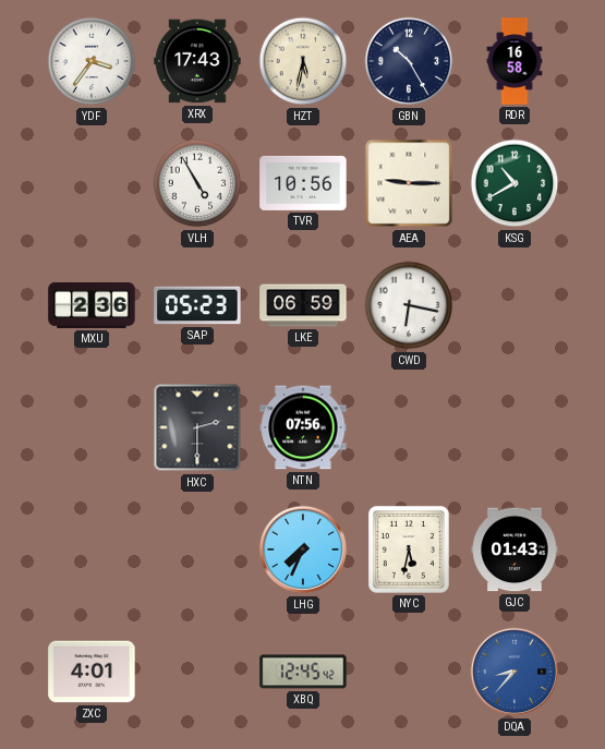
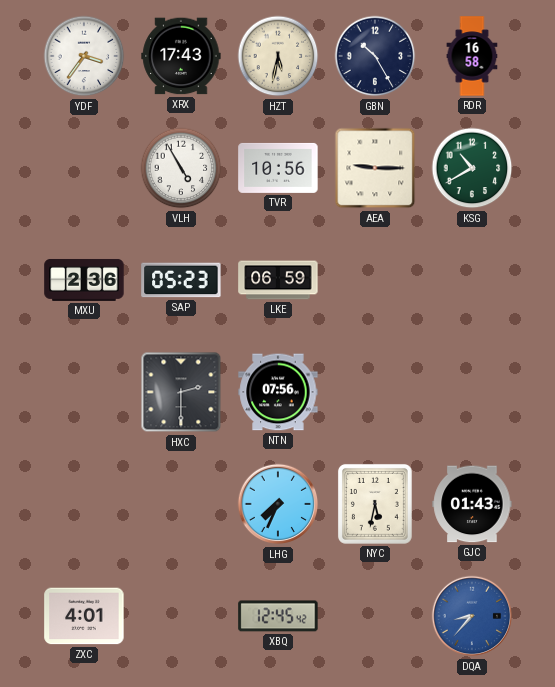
CWD: 6:17 -> none (409, 305)
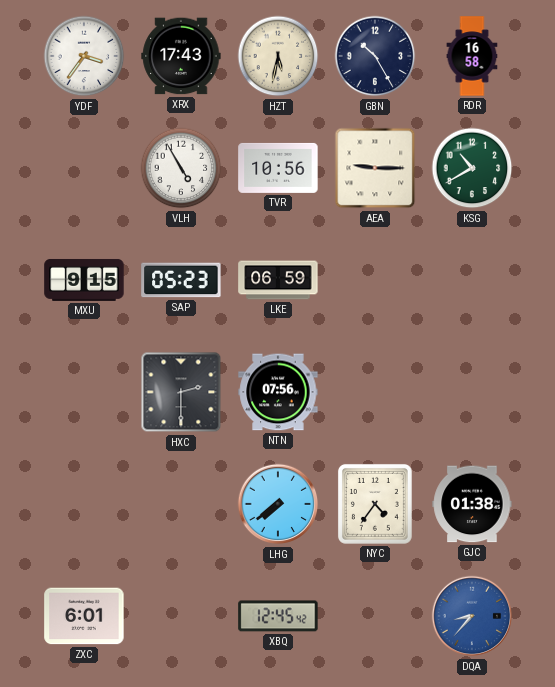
MXU: 2:36 -> 9:15 (84, 280)
LHG: 7:34 -> 7:39 (278, 504)
NYC: 5:32 -> 4:36 (375, 504)
GJC: 01:43 -> 01:38 (472, 504)
ZXC: 4:01 -> 6:01 (84, 616)
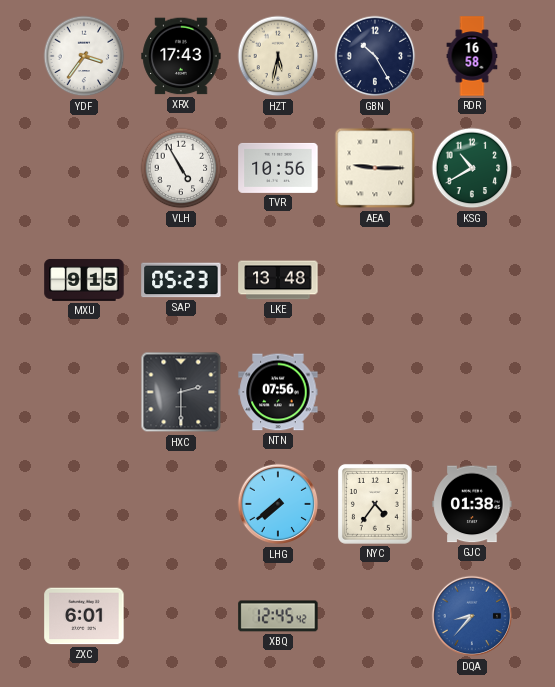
LKE: 06:59 -> 13:48 (278, 280)
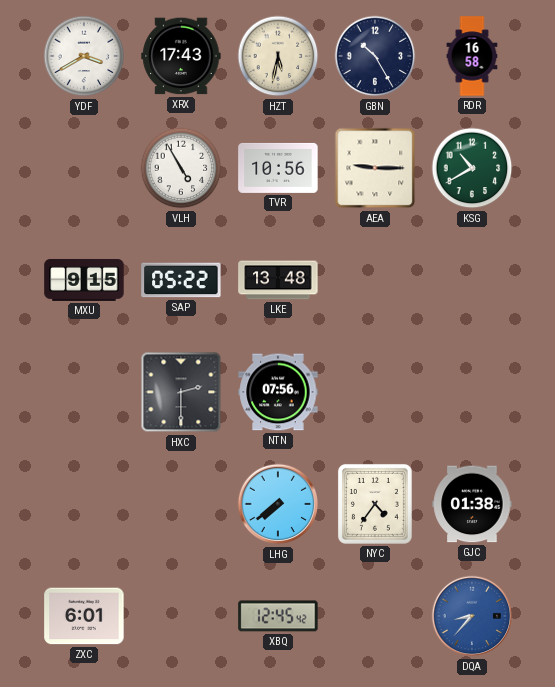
YDF: 3:36 -> 3:40 (84, 56)
SAP: 05:23 -> 05:22 (181, 280)
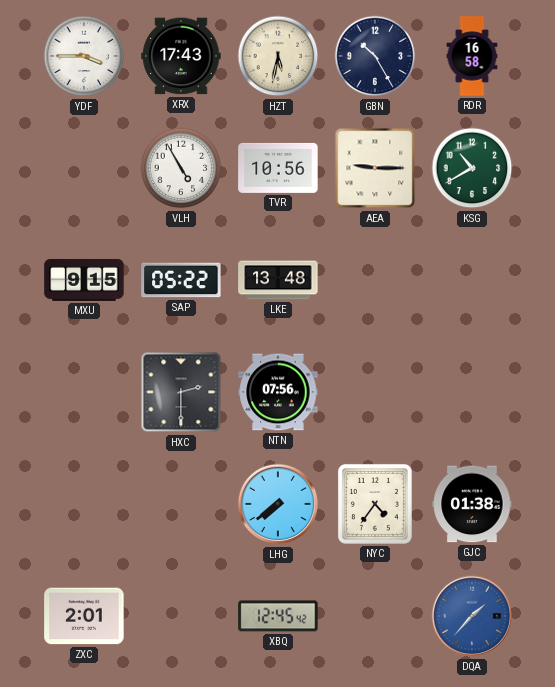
YDF: 3:40 -> 3:45 (84, 56)
ZXC: 6:01 -> 2:01 (84, 616)
DQA: 8:37 -> 1:37 (472, 616)
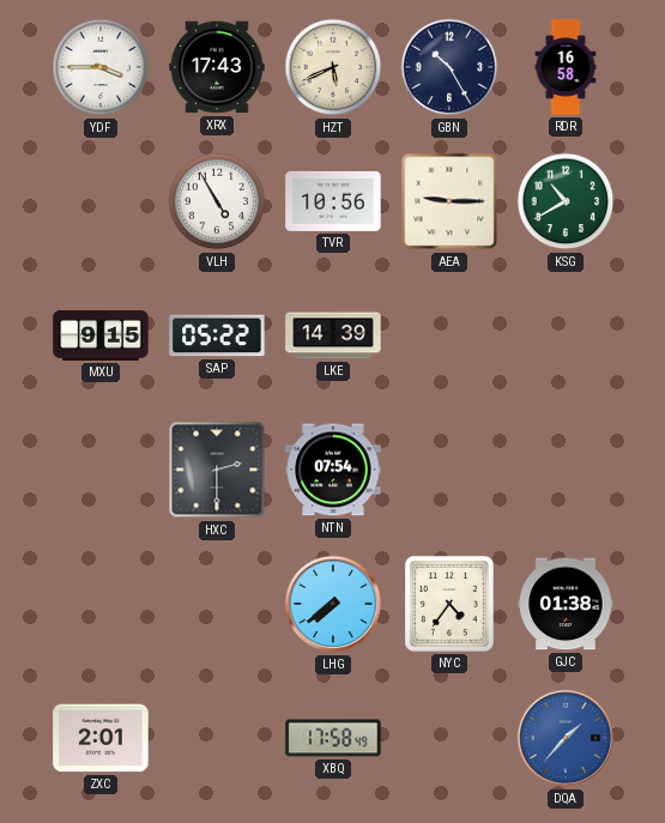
HZT: 5:32 -> 5:41 (333, 67)
LKE: 13:48 -> 14:39 (333, 335)
NTN: 07:56 -> 07:54 (333, 470)
XBQ: 12:45 -> 17:58 (333, 738)
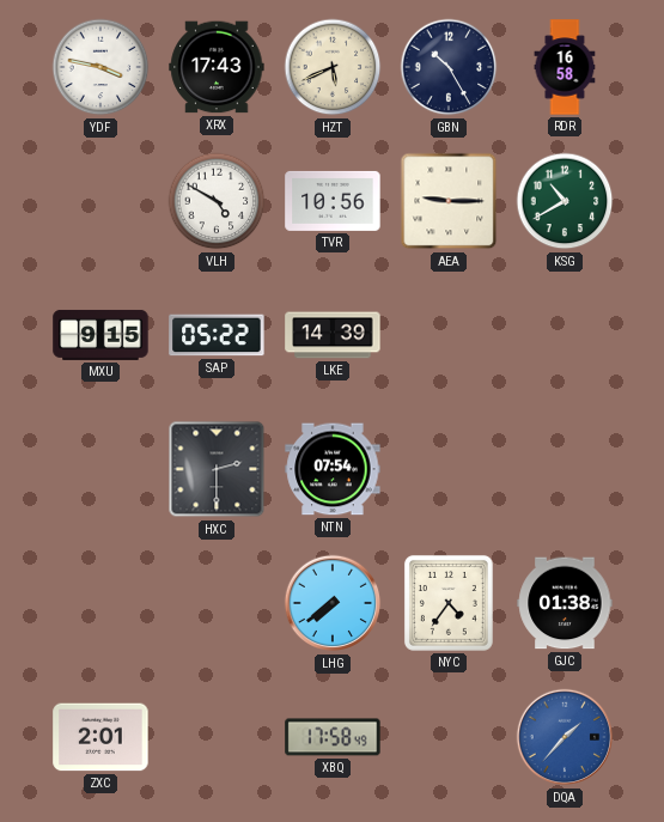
YDF: 3:45 -> 3:47 (100, 67)
VLH: 4:55 -> 4:50 (217, 201)
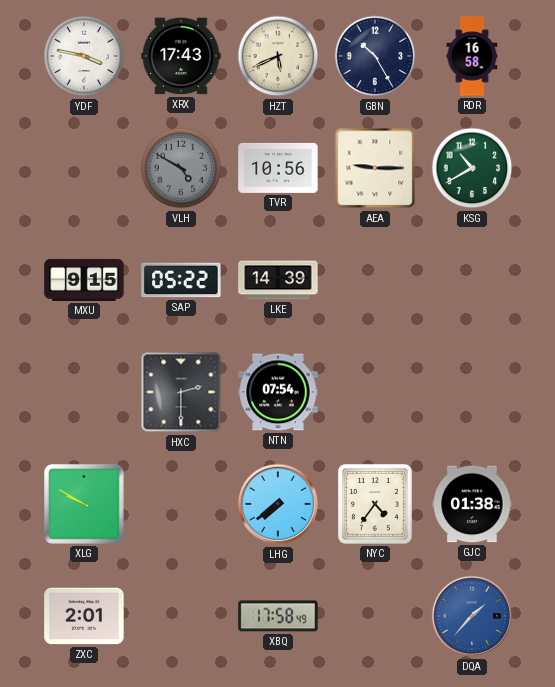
VLH dial: white -> grey (181, 168)
XLG: none -> 9:50 (85, 505)
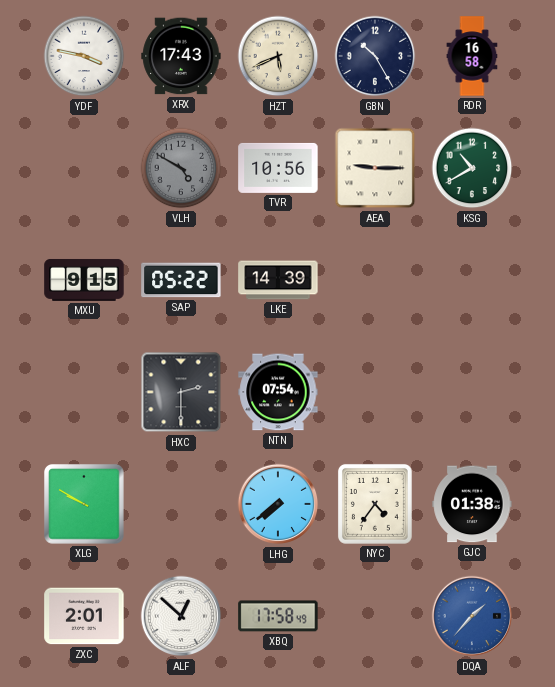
ALF: none -> 12:52 (181, 616)
